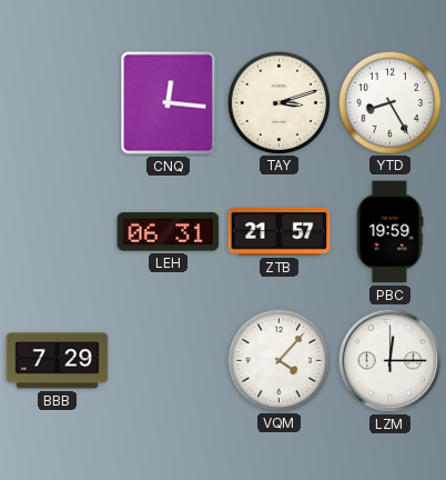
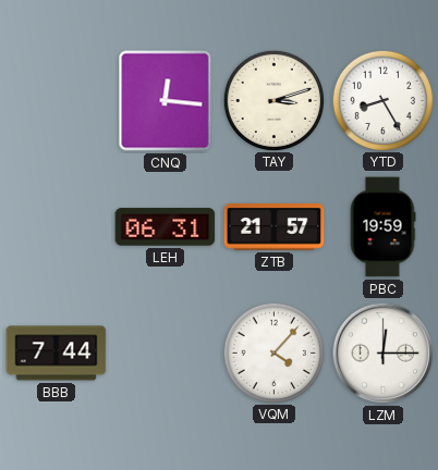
BBB: 7:29 -> 7:44 (57, 354)
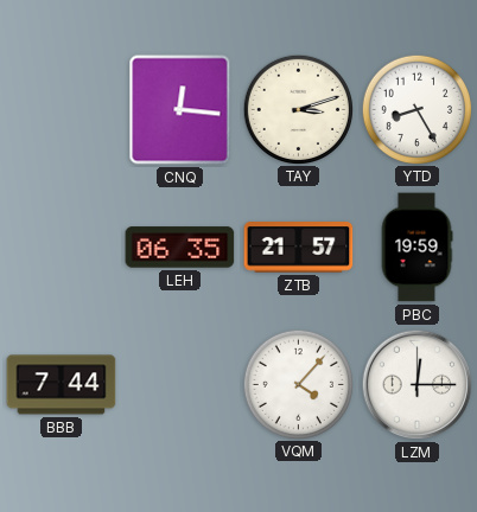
LEH: 06:31 -> 06:35 (180, 248)
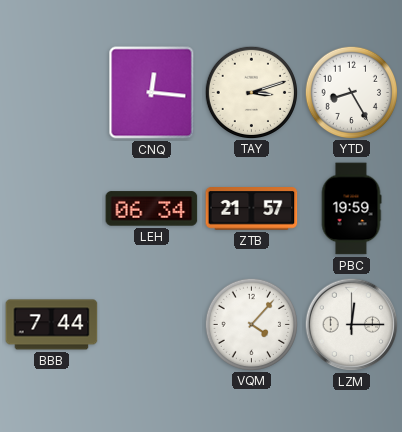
LEH: 06:35 -> 06:34 (152, 209)
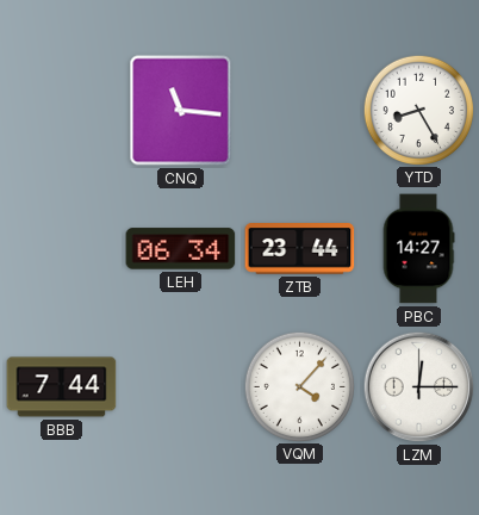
CNQ: 12:16 -> 11:16 (181, 111)
TAY: 3:12 -> none (251, 92)
ZTB: 21:57 -> 23:44 (300, 249)
PBC: 19:59 -> 14:27 (418, 249)
